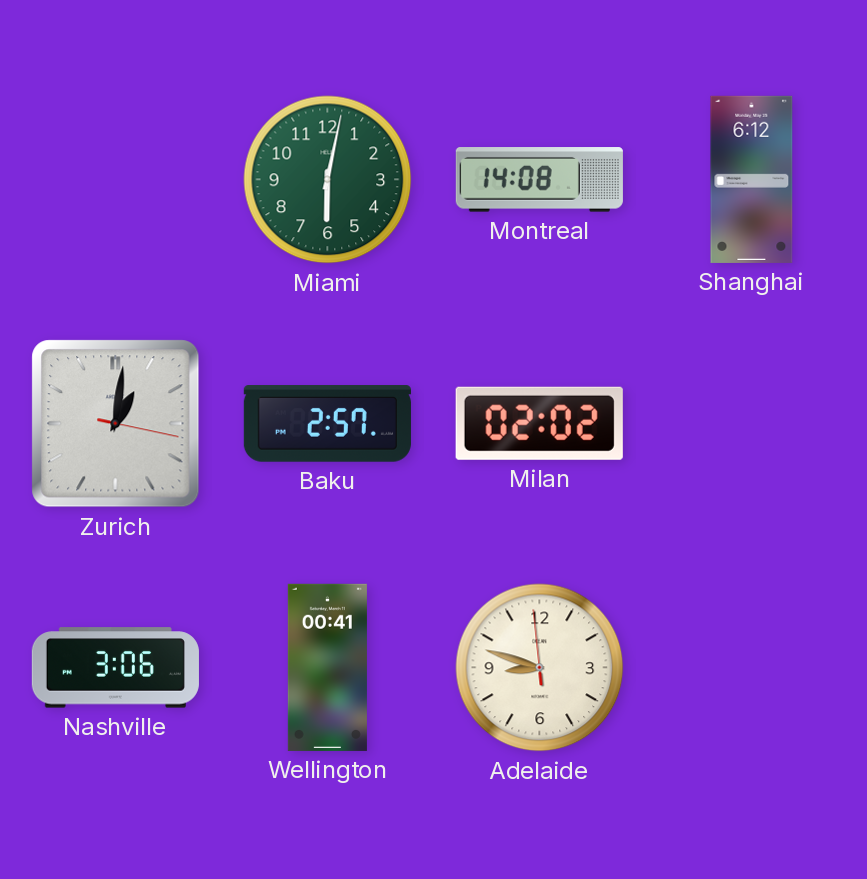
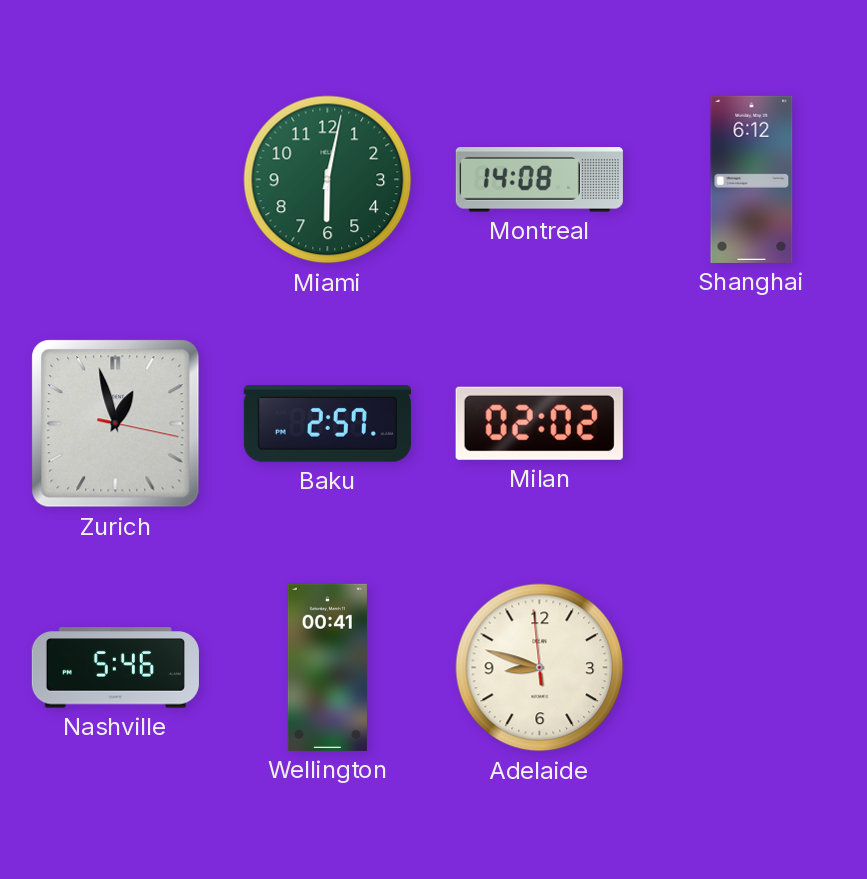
Zurich: 1:01 -> 12:57 (116, 424)
Nashville: 3:06 -> 5:46 (115, 668)
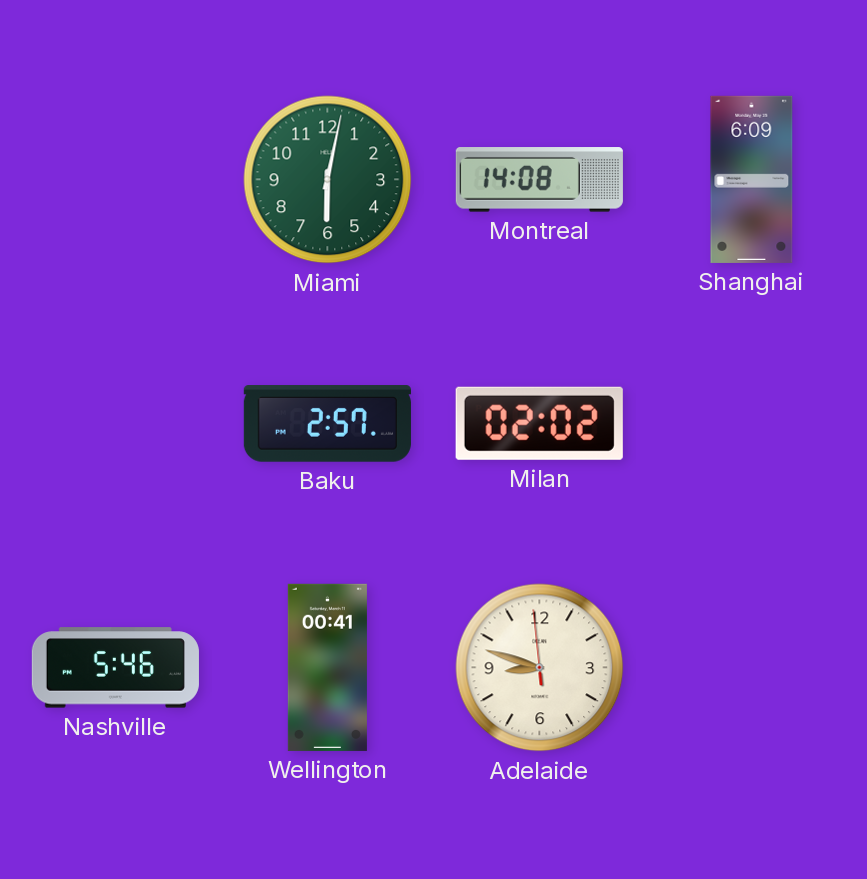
Shanghai: 6:12 -> 6:09 (752, 179)
Zurich: 12:57 -> none (116, 424)
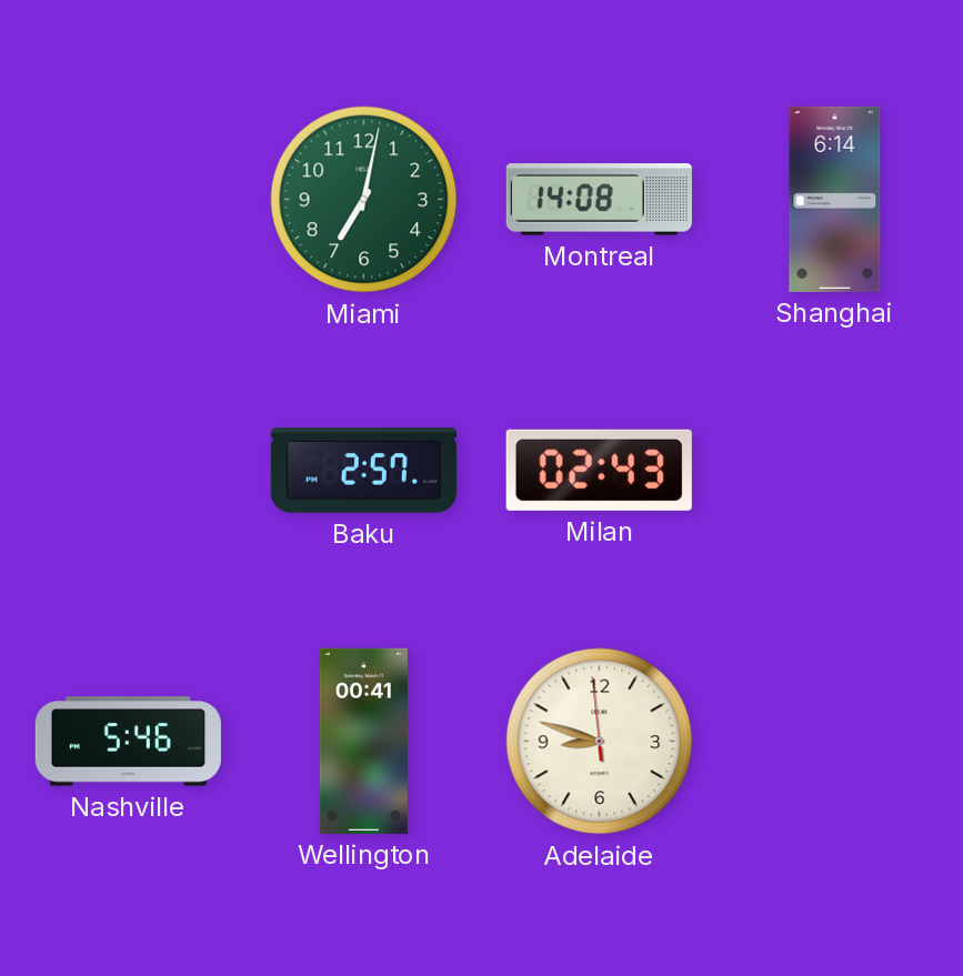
Miami: 6:02 -> 7:02 (364, 200)
Shanghai: 6:09 -> 6:14 (835, 199)
Milan: 02:02 -> 02:43 (599, 470)
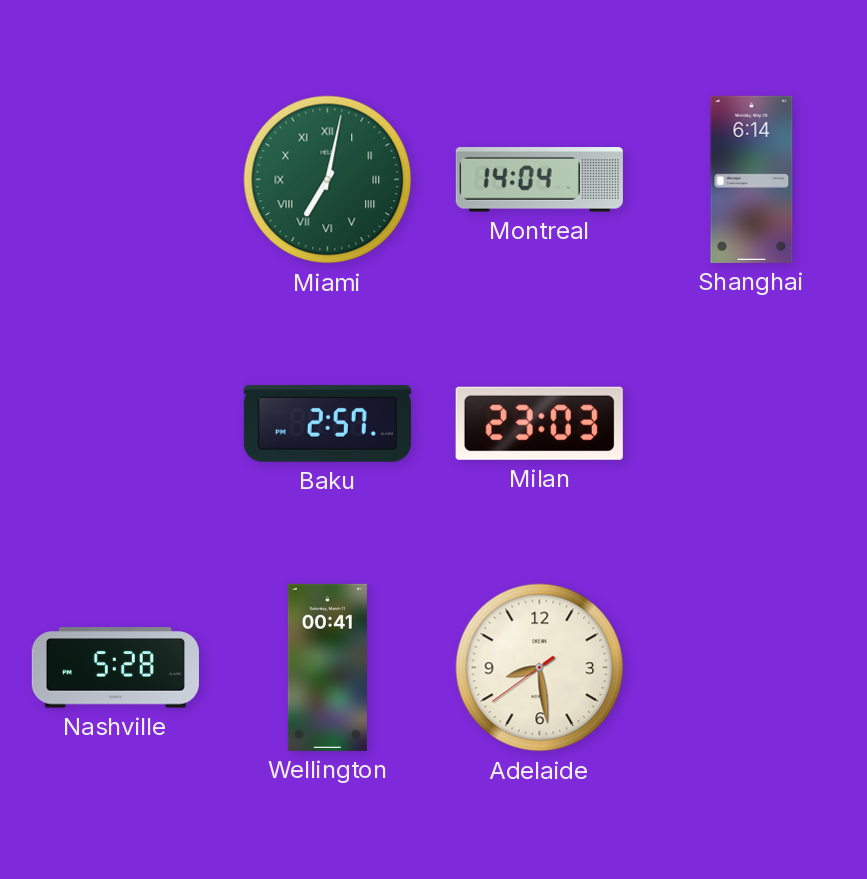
Miami numerals: Arabic -> Roman (328, 180)
Montreal: 14:08 -> 14:04 (539, 180)
Milan: 02:43 -> 23:03 (539, 423)
Nashville: 5:46 -> 5:28 (115, 668)
Adelaide: 8:47 -> 8:28 (540, 668)
